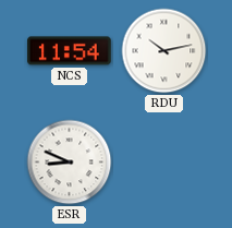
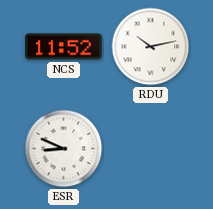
NCS: 11:54 -> 11:52 (64, 47)
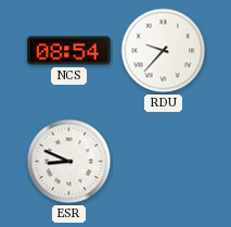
NCS: 11:52 -> 08:54 (69, 51)
RDU: 10:13 -> 9:37 (164, 51)
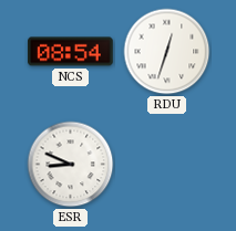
RDU: 9:37 -> 12:33 (167, 52)
